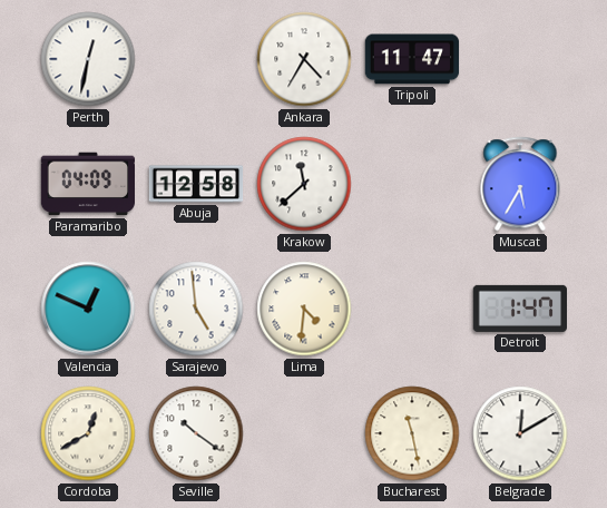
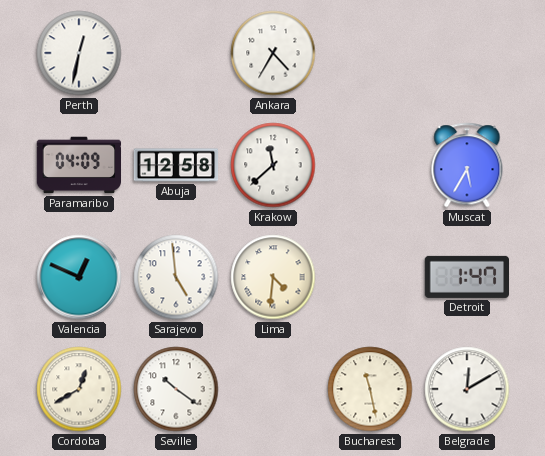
Tripoli: 11:47 -> none (412, 59)
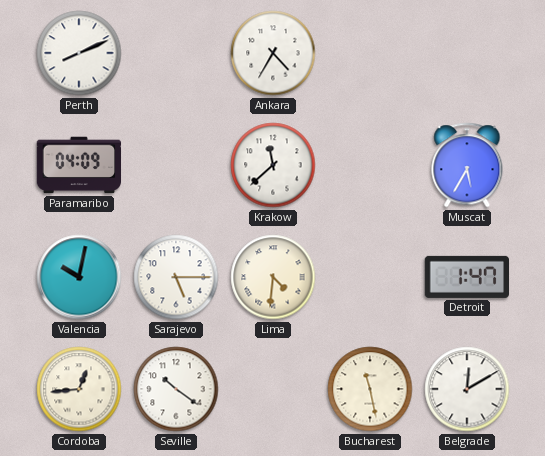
Perth: 12:32 -> 8:11 (79, 53)
Abuja: 12:58 -> none (176, 165)
Valencia: 12:49 -> 10:02 (79, 277)
Sarajevo: 4:59 -> 5:15 (176, 277)
Cordoba: 12:40 -> 12:44 (79, 389)
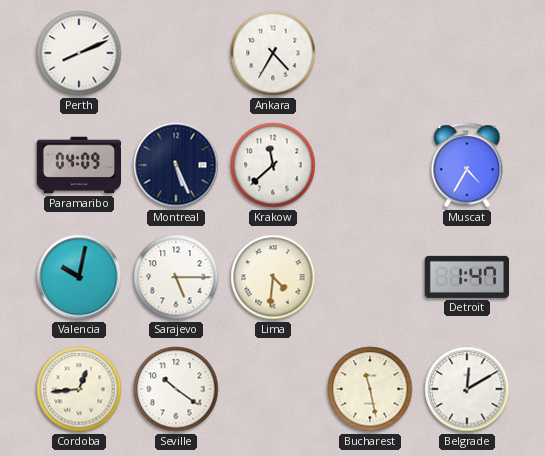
Montreal: none -> 5:26 (176, 165)
Muscat: 5:35 -> 4:35 (467, 165)
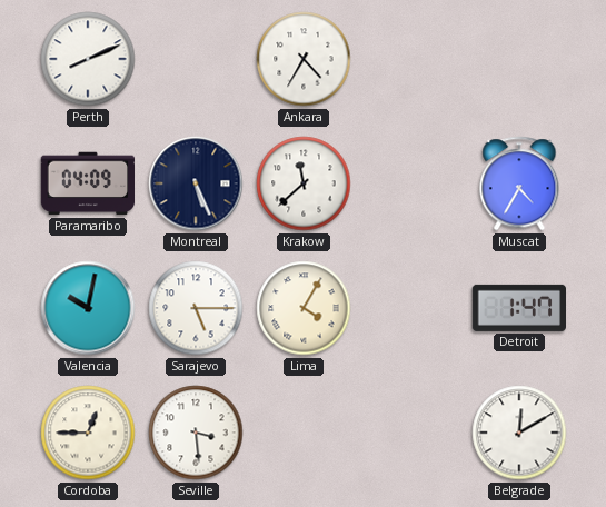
Lima: 4:31 -> 4:05 (304, 308)
Cordoba: 12:44 -> 12:45 (88, 433)
Seville: 10:21 -> 3:29 (196, 433)
Bucharest: 11:28 -> none (370, 389)
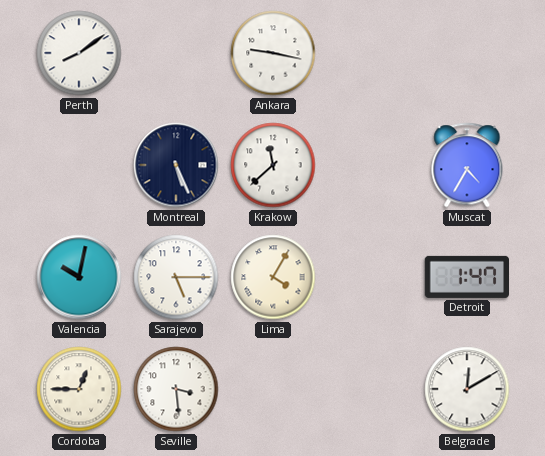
Perth: 8:11 -> 8:09 (79, 53)
Ankara: 4:35 -> 9:17 (273, 53)
Paramaribo: 04:09 -> none (88, 183)
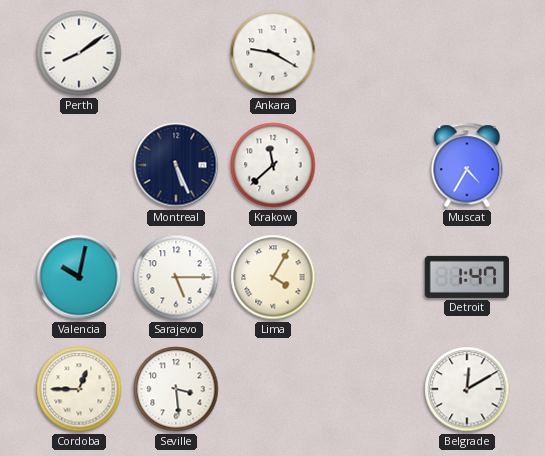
Ankara: 9:17 -> 9:20 (273, 53)
